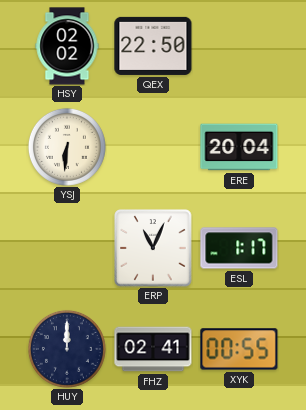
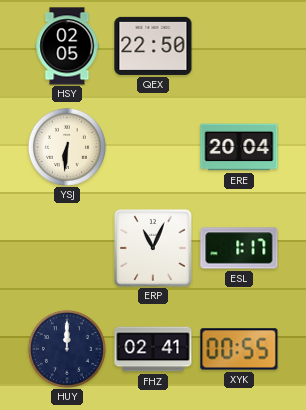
HSY: 02:02 -> 02:05 (67, 46)
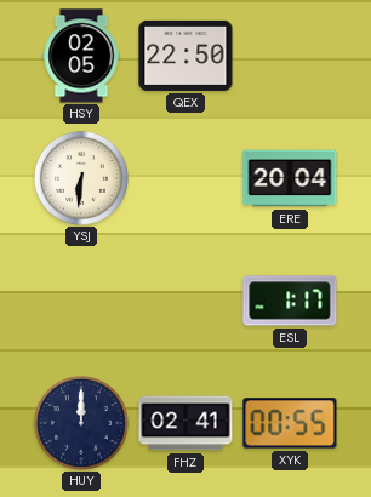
ERP: 11:04 -> none (153, 248)
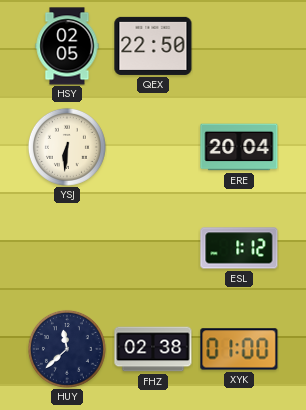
ESL: 1:17 -> 1:12 (239, 248)
HUY: 12:00 -> 11:38 (67, 349)
FHZ: 02:41 -> 02:38 (153, 349)
XYK: 00:55 -> 01:00 (239, 349)
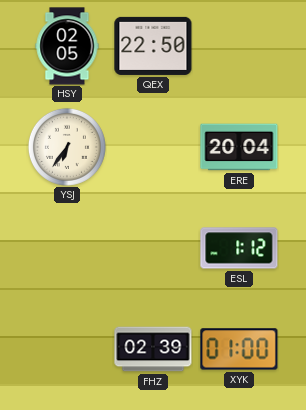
YSJ: 6:31 -> 6:36 (67, 147)
HUY: 11:38 -> none (67, 349)
FHZ: 02:38 -> 02:39 (153, 349)
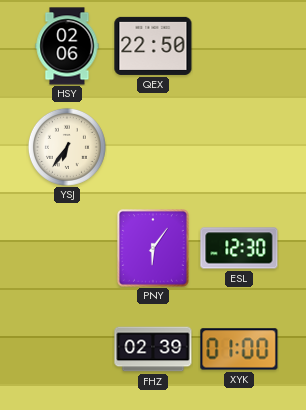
HSY: 02:05 -> 02:06 (67, 46)
ERE: 20:04 -> none (239, 147)
PNY: none -> 6:06 (154, 249)
ESL: 1:12 -> 12:30 (239, 248)
